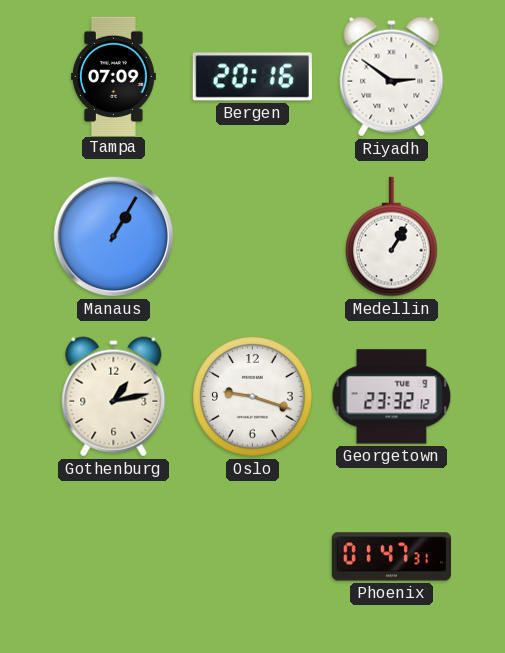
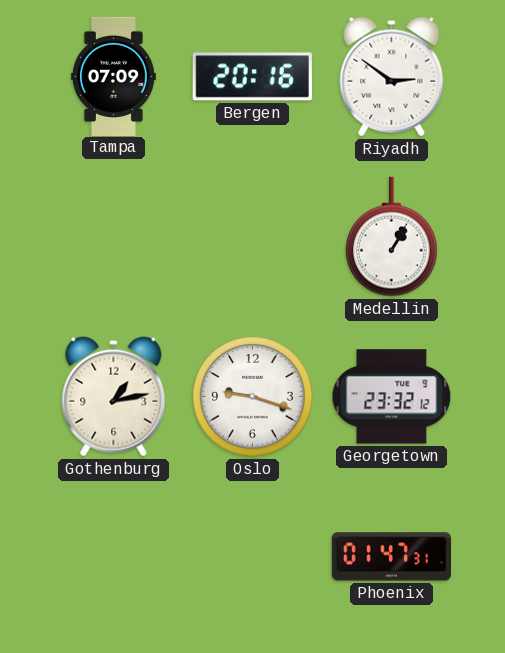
Manaus: 1:05 -> none (114, 237)
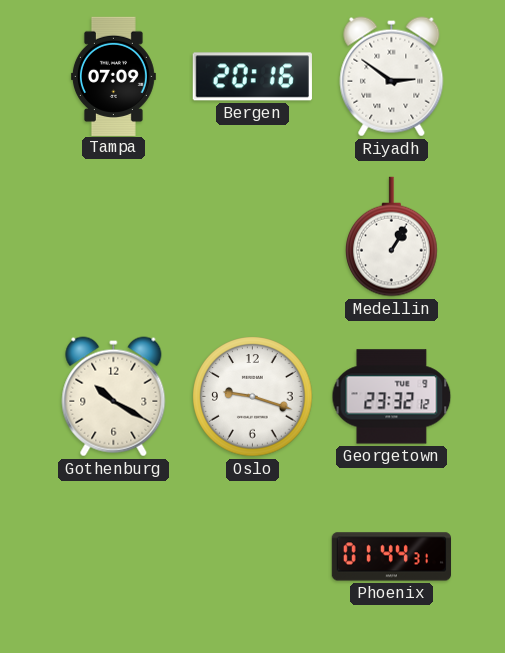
Gothenburg: 1:13 -> 10:20 (114, 397)
Phoenix: 01:47 -> 01:44 (391, 557)
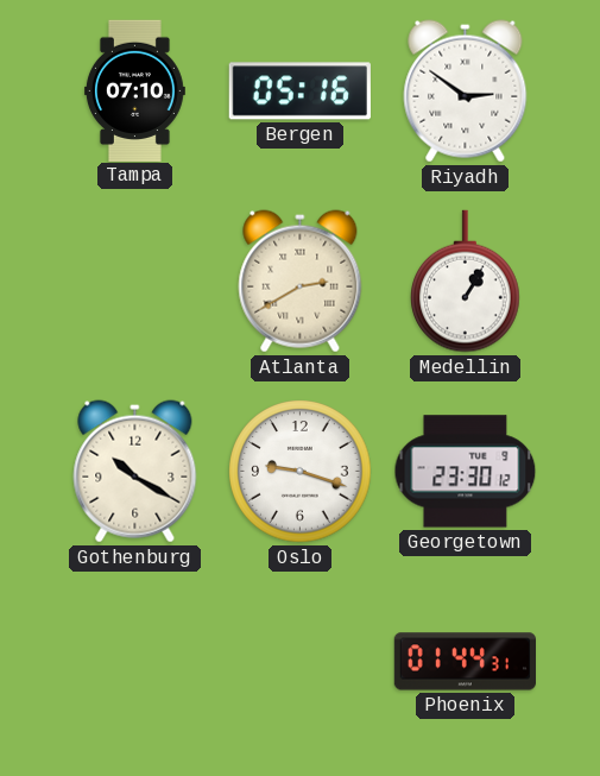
Tampa: 07:09 -> 07:10 (134, 90)
Bergen: 20:16 -> 05:16 (299, 92)
Atlanta: none -> 2:40 (301, 282)
Georgetown: 23:32 -> 23:30 (466, 472)
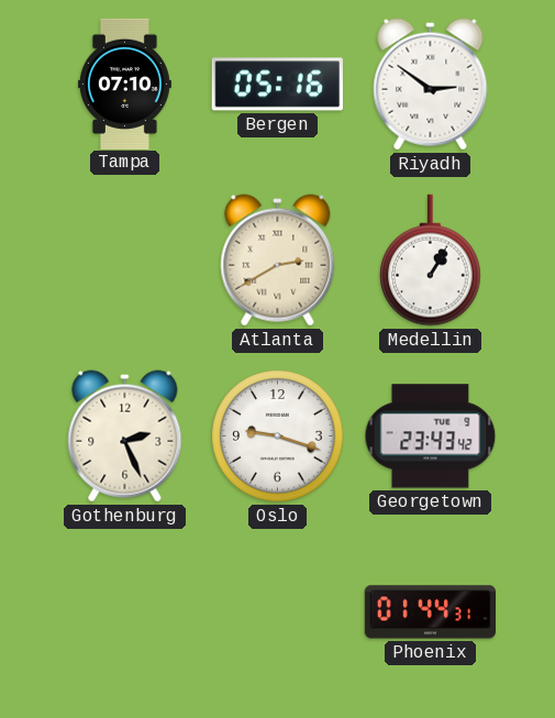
Gothenburg: 10:20 -> 2:26 (125, 437)
Georgetown: 23:30 -> 23:43 (431, 437)
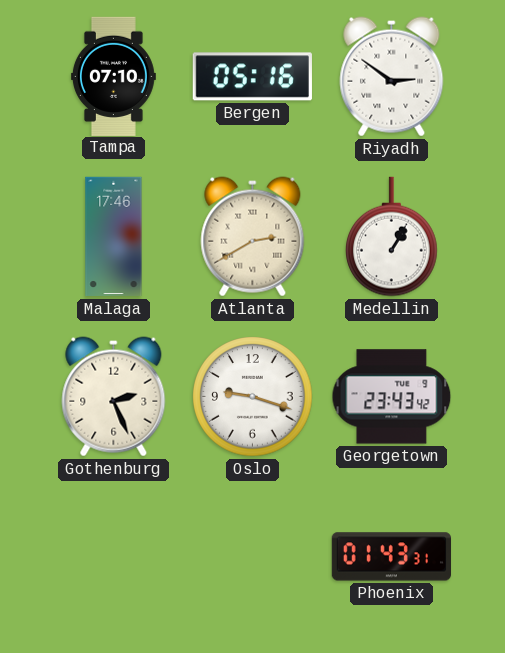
Malaga: none -> 17:46 (114, 237)
Phoenix: 01:44 -> 01:43 (391, 557)
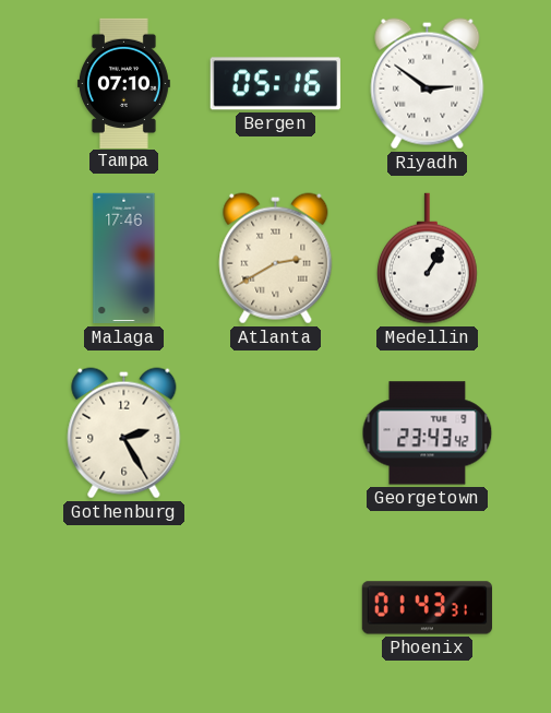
Gothenburg: 2:26 -> 2:25 (124, 433)
Oslo: 9:18 -> none (253, 397)
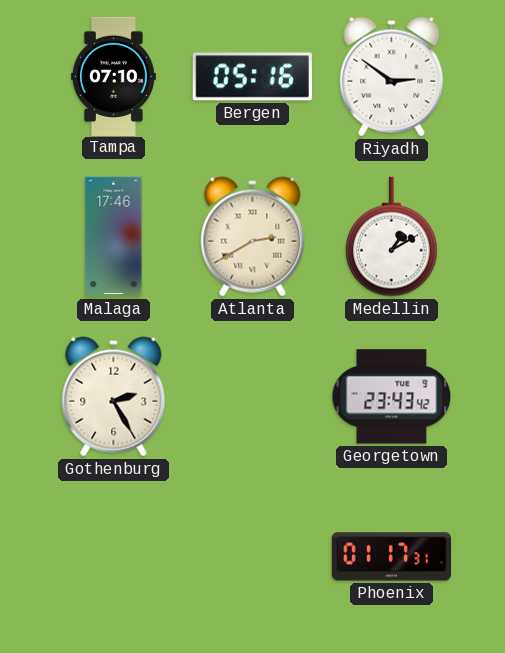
Medellin: 1:05 -> 1:10 (392, 237)
Phoenix: 01:43 -> 01:17 (391, 557)
